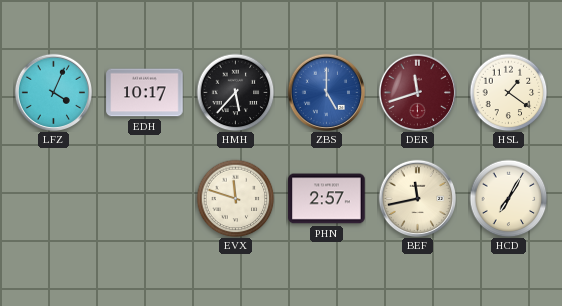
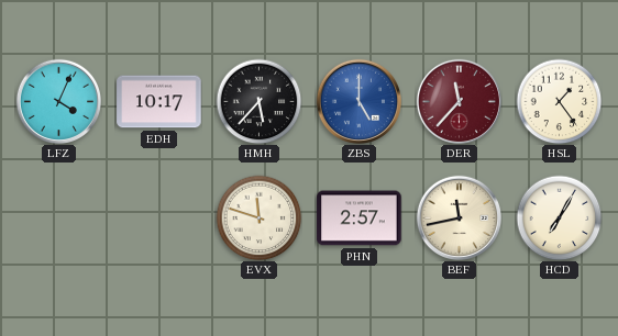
DER: 11:42 -> 11:37 (459, 101)
HSL: 1:21 -> 1:24 (559, 101)
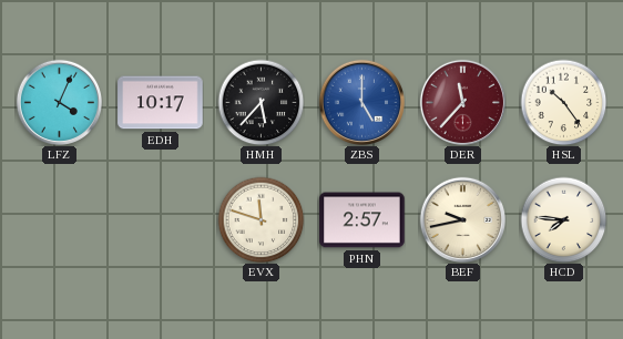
HSL: 1:24 -> 10:24 (563, 102)
BEF: 11:43 -> 9:43 (462, 219)
HCD: 7:05 -> 7:46 (563, 219)
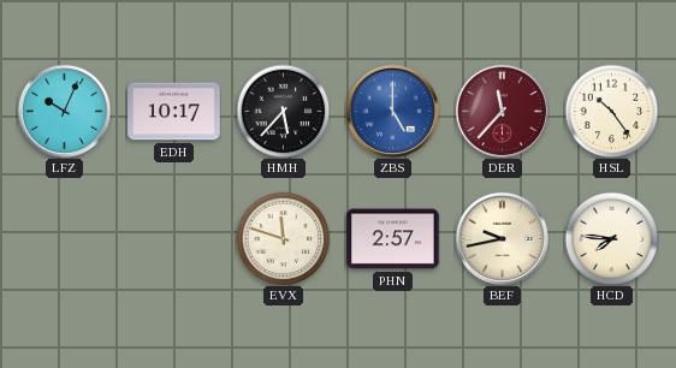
LFZ: 4:04 -> 10:04 (64, 111)
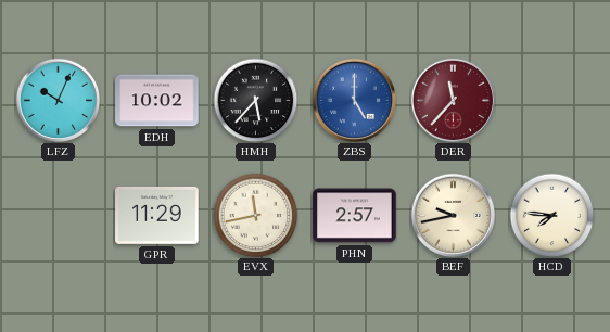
EDH: 10:17 -> 10:02 (157, 101)
HSL: 10:24 -> none (611, 111)
GPR: none -> 11:29 (157, 215)
EVX: 11:48 -> 11:43 (255, 215)
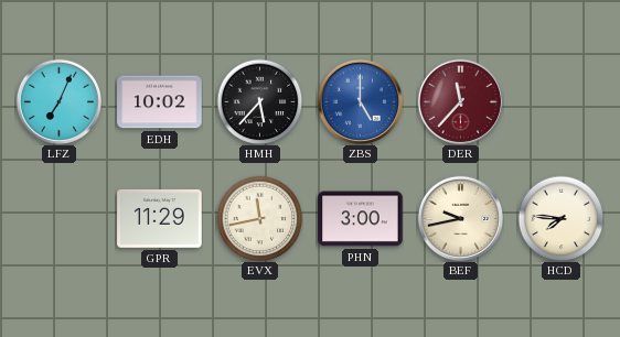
LFZ: 10:04 -> 7:04 (58, 101)
PHN: 2:57 -> 3:00 (361, 219)
